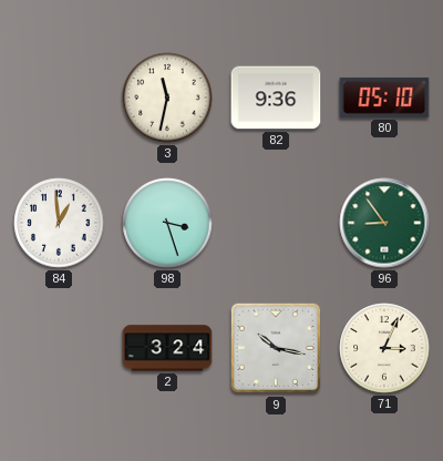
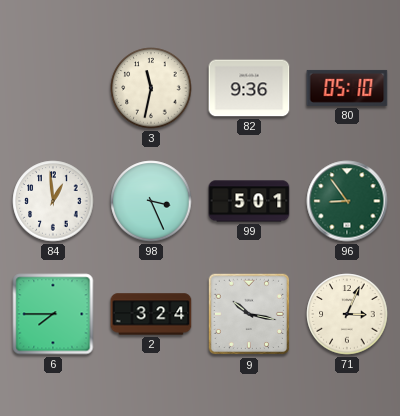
98: 3:27 -> 3:26 (151, 201)
99: none -> 5:01 (249, 201)
6: none -> 7:45 (53, 314)
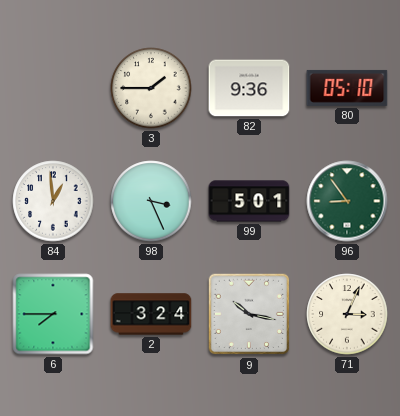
3: 11:32 -> 1:45 (151, 88)
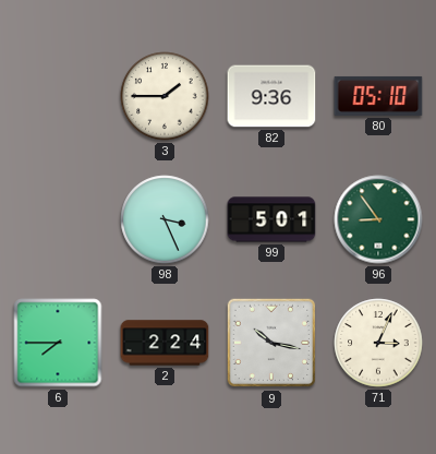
84: 12:59 -> none (53, 201)
2: 3:24 -> 2:24 (165, 343)
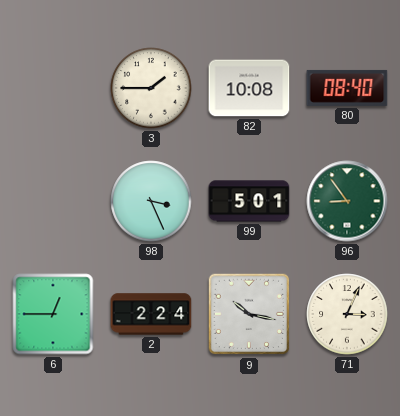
82: 9:36 -> 10:08 (249, 88)
80: 05:10 -> 08:40 (347, 88)
6: 7:45 -> 12:45 (53, 314)
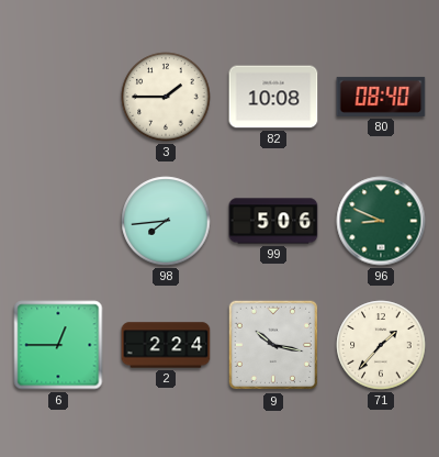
98: 3:26 -> 7:44 (166, 221)
99: 5:01 -> 5:06 (273, 221)
96: 8:54 -> 8:49 (381, 221)
71: 3:04 -> 1:37 (381, 345)
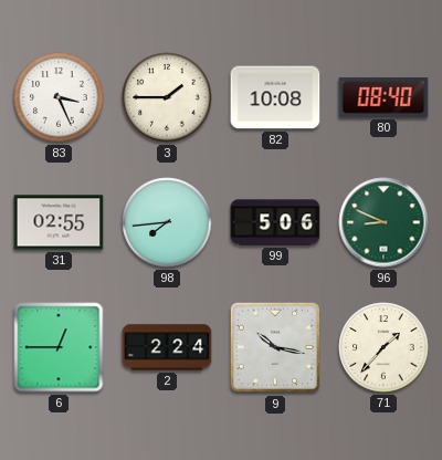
83: none -> 3:26 (59, 97)
31: none -> 02:55 (59, 222)
